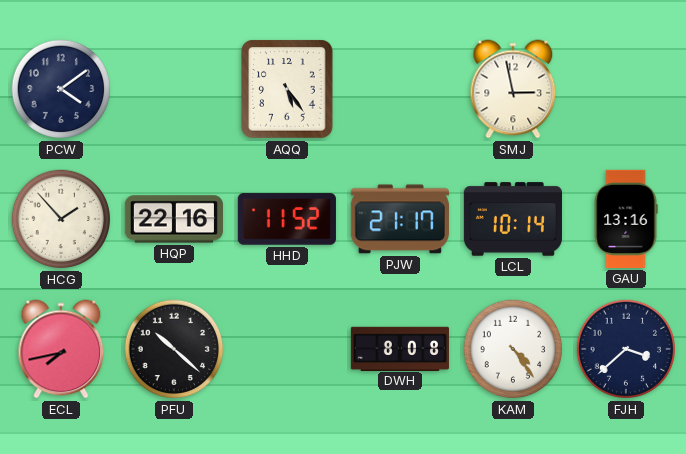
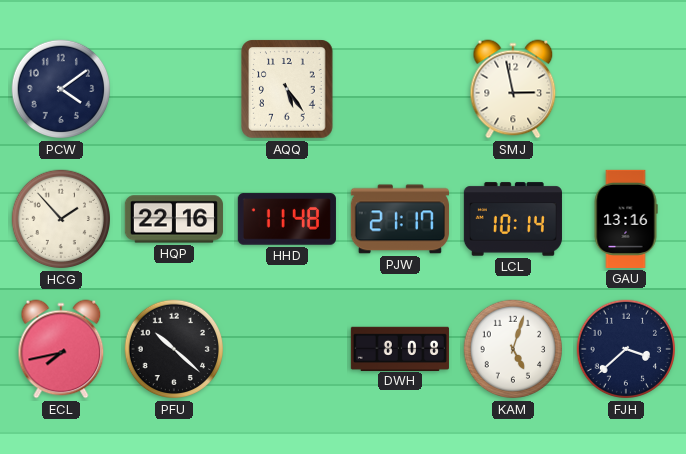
HHD: 11:52 -> 11:48 (287, 219)
KAM: 4:24 -> 5:03 (513, 349)
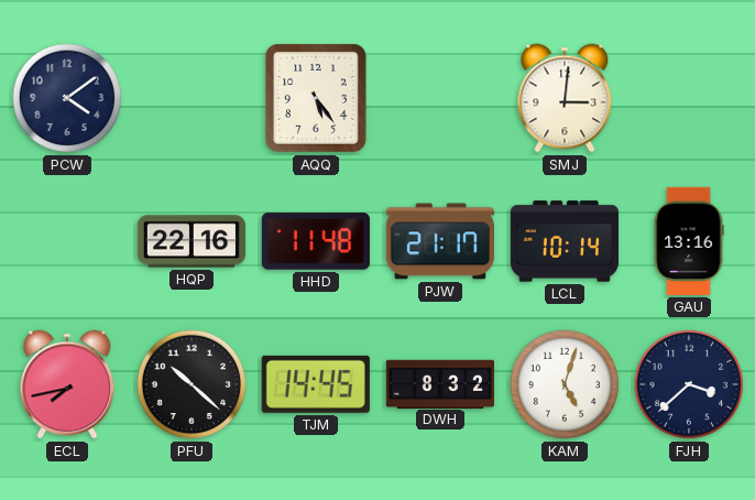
SMJ: 2:58 -> 3:01 (565, 98)
HCG: 1:53 -> none (61, 219)
TJM: none -> 14:45 (316, 384)
DWH: 8:08 -> 8:32 (440, 383)
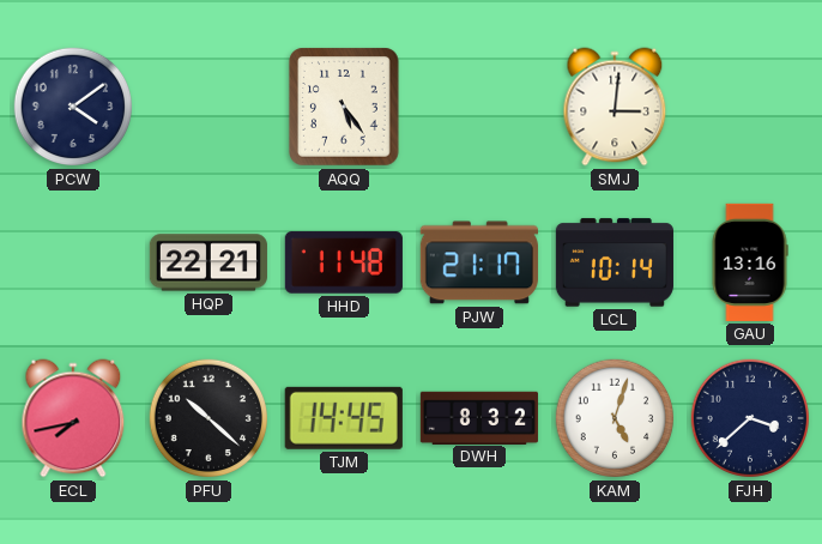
HQP: 22:16 -> 22:21 (208, 262)
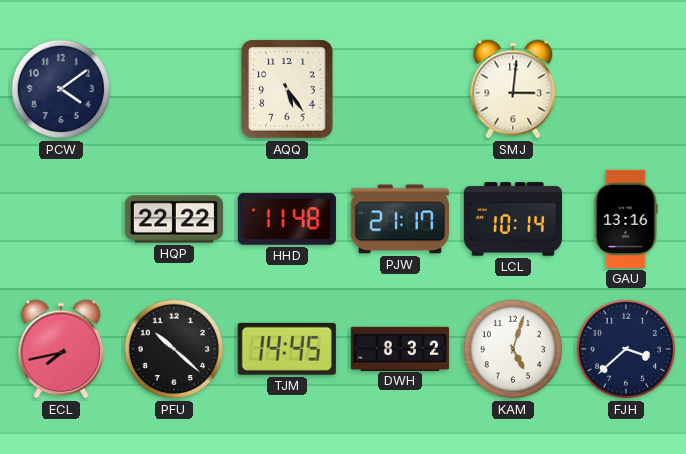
HQP: 22:21 -> 22:22 (174, 219)
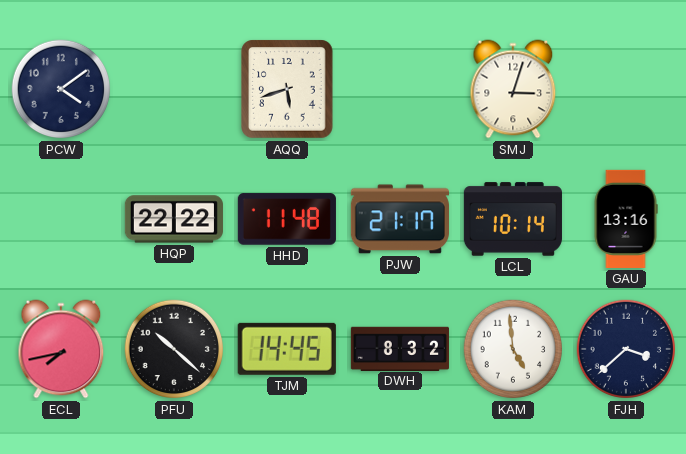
AQQ: 5:24 -> 5:42 (287, 89)
SMJ: 3:01 -> 3:03 (513, 89)
KAM: 5:03 -> 4:59 (513, 349)
